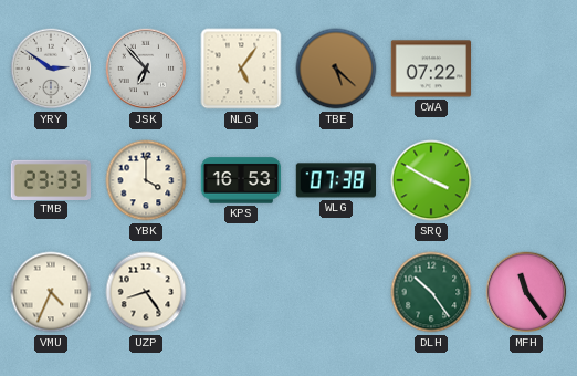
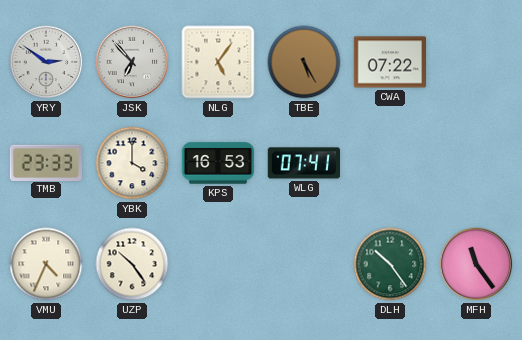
TBE: 5:22 -> 5:25 (304, 62)
WLG: 07:38 -> 07:41 (303, 163)
SRQ: 3:50 -> none (431, 180)
UZP: 8:24 -> 10:24 (132, 264)
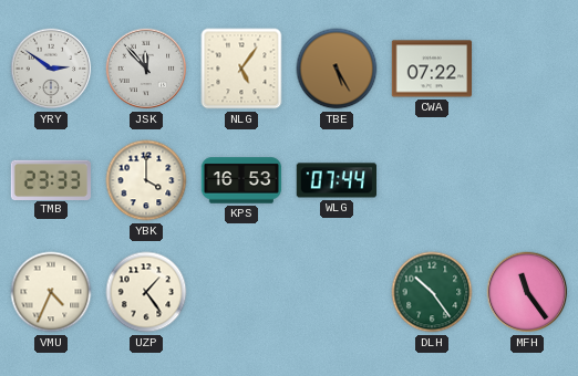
JSK: 6:53 -> 11:53 (146, 69)
WLG: 07:41 -> 07:44 (336, 180)
UZP: 10:24 -> 1:24 (146, 292)
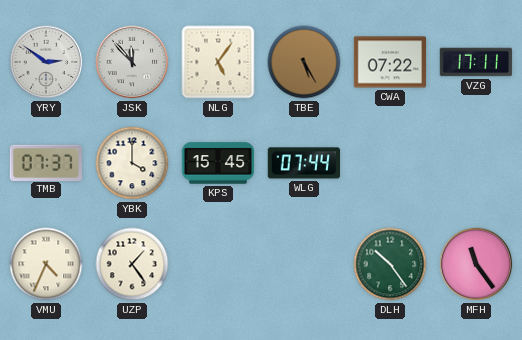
VZG: none -> 17:11 (476, 62)
TMB: 23:33 -> 07:37 (46, 162)
KPS: 16:53 -> 15:45 (218, 163)
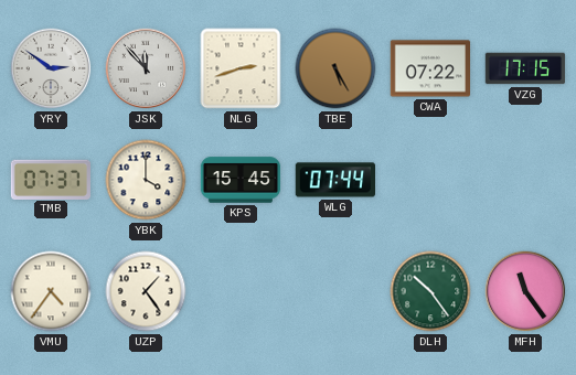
NLG: 5:06 -> 2:42 (241, 68)
VZG: 17:11 -> 17:15 (525, 68)
VMU: 4:34 -> 4:36 (51, 291)
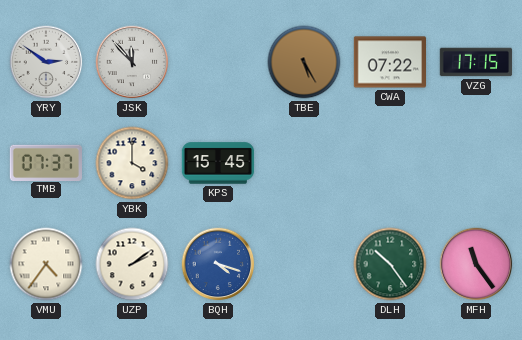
NLG: 2:42 -> none (241, 68)
WLG: 07:44 -> none (334, 180)
UZP: 1:24 -> 2:09 (132, 264)
BQH: none -> 4:18 (218, 264)
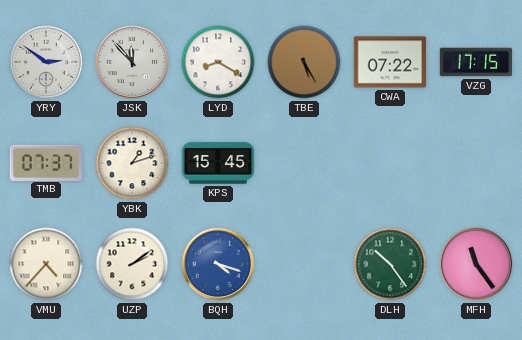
LYD: none -> 8:20 (218, 62)
YBK: 4:00 -> 1:12 (132, 163)
VMU: 4:36 -> 4:37 (46, 264)
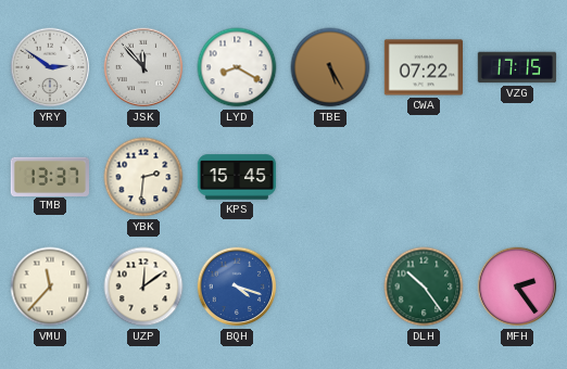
TMB: 07:37 -> 13:37 (50, 176)
YBK: 1:12 -> 2:31 (143, 177)
VMU: 4:37 -> 11:37 (50, 287)
UZP: 2:09 -> 12:09 (143, 287)
MFH: 11:24 -> 2:24 (517, 287)
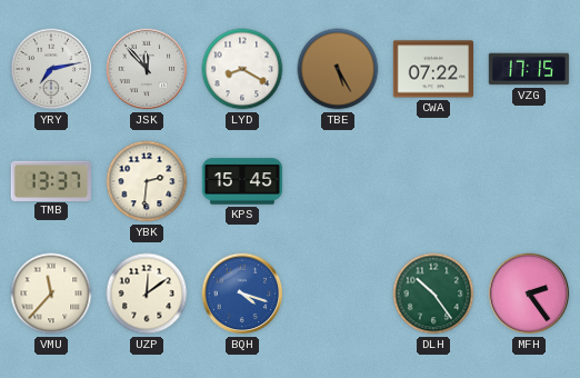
YRY: 2:51 -> 7:13 (51, 69)
